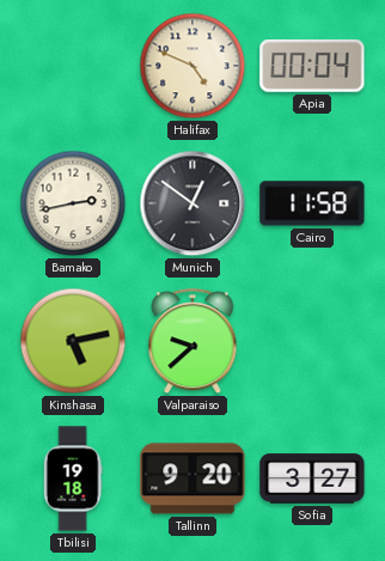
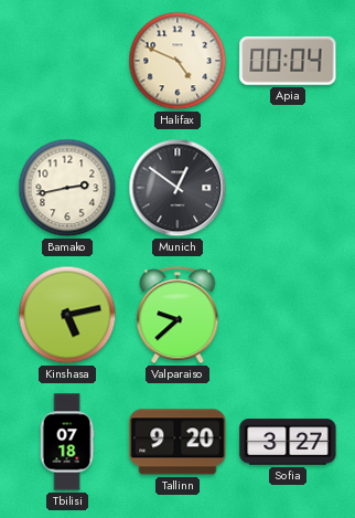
Cairo: 11:58 -> none (312, 203)
Tbilisi: 19:18 -> 07:18 (67, 442)
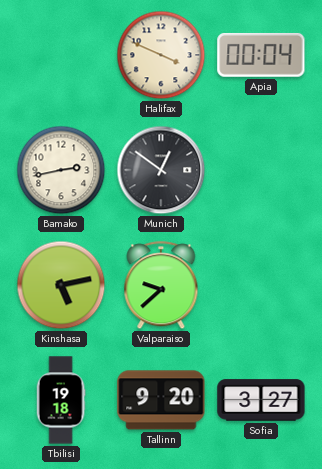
Halifax: 4:49 -> 3:49 (161, 55)
Tbilisi: 07:18 -> 19:18 (61, 400)
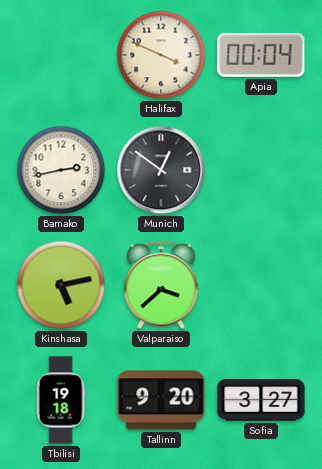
Valparaiso: 9:38 -> 3:38 (161, 286)
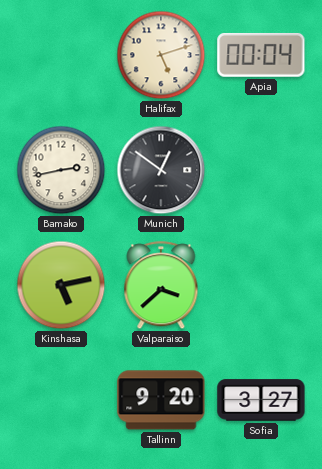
Halifax: 3:49 -> 5:12 (161, 55)
Tbilisi: 19:18 -> none (61, 400)
